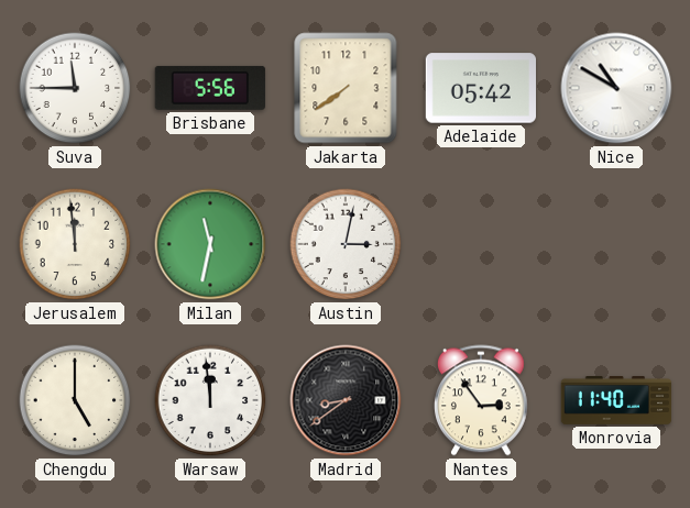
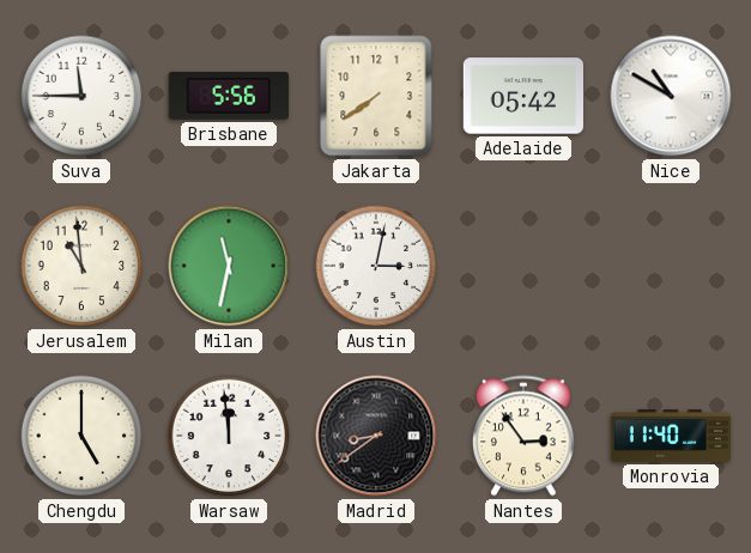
Jerusalem: 11:59 -> 10:59 (81, 266)
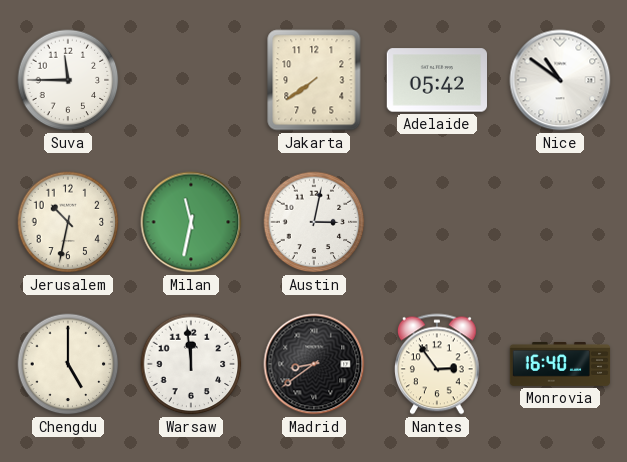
Brisbane: 5:56 -> none (229, 96)
Nice: 10:50 -> 10:51 (560, 80)
Jerusalem: 10:59 -> 10:32 (68, 222)
Monrovia: 11:40 -> 16:40 (560, 365)
